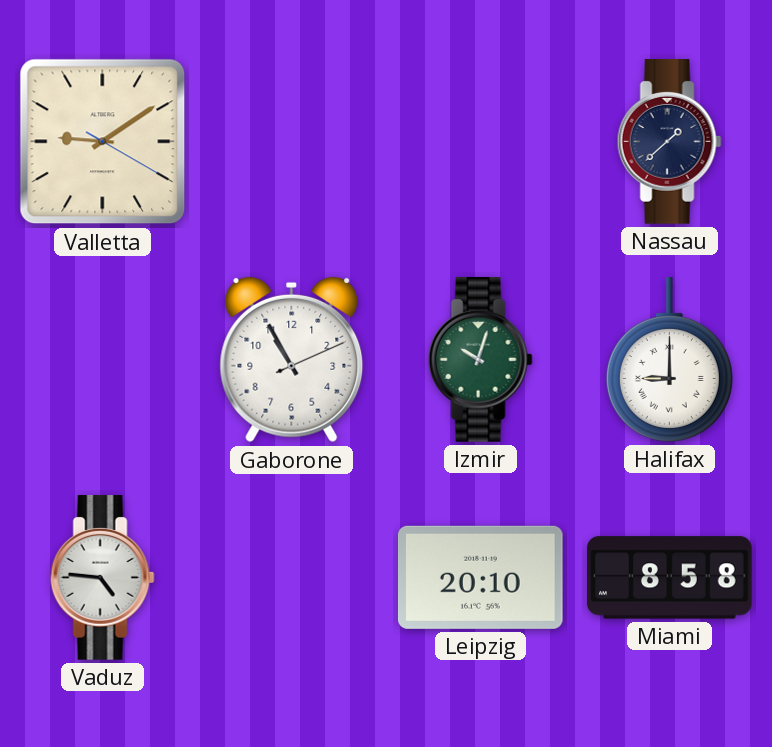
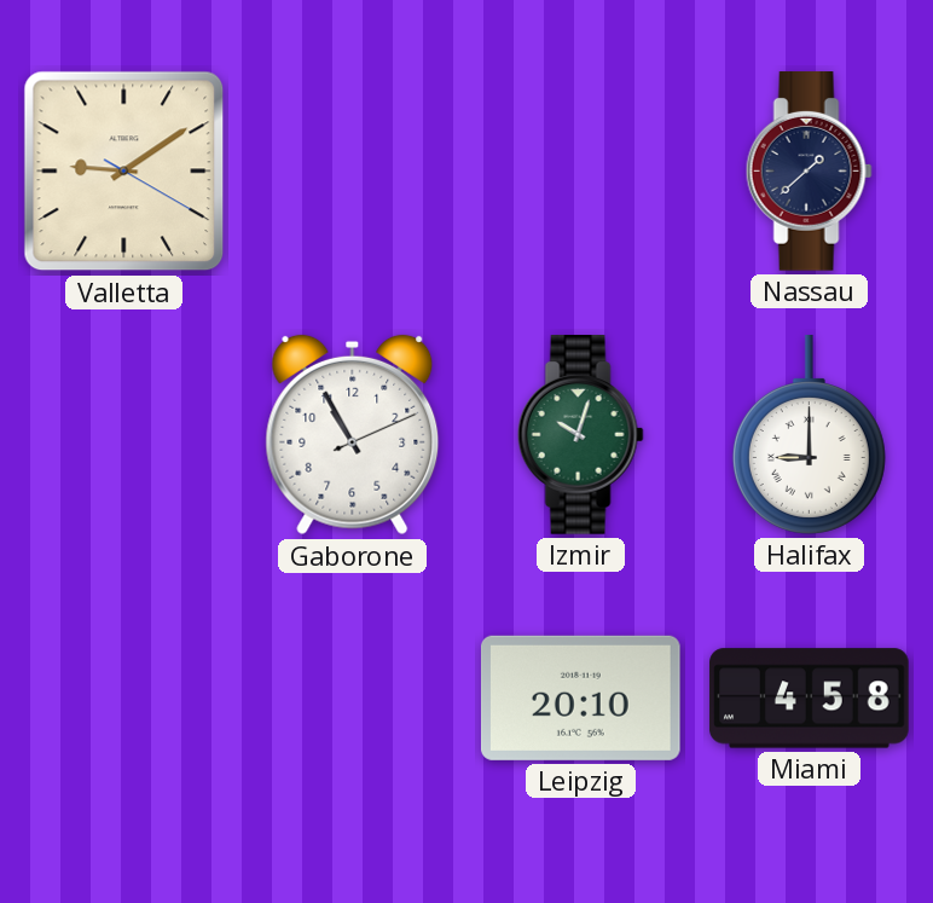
Vaduz: 4:46 -> none (102, 578)
Miami: 8:58 -> 4:58 (810, 699)
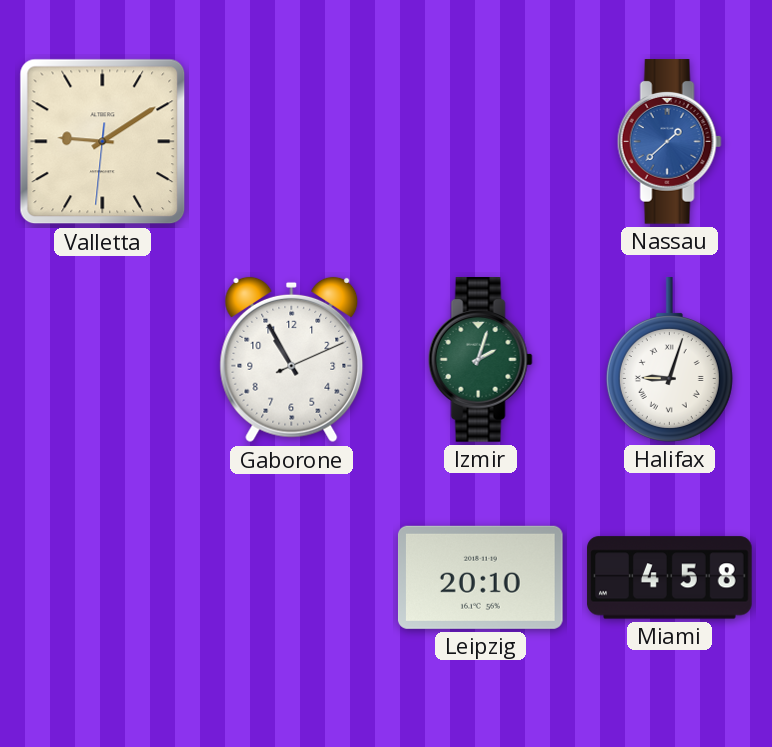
Valletta: 9:09:20 -> 9:09:31 (103, 142)
Nassau dial: navy -> blue (669, 142)
Izmir: 10:03 -> 2:03 (480, 360)
Halifax: 9:00 -> 9:03 (669, 360)
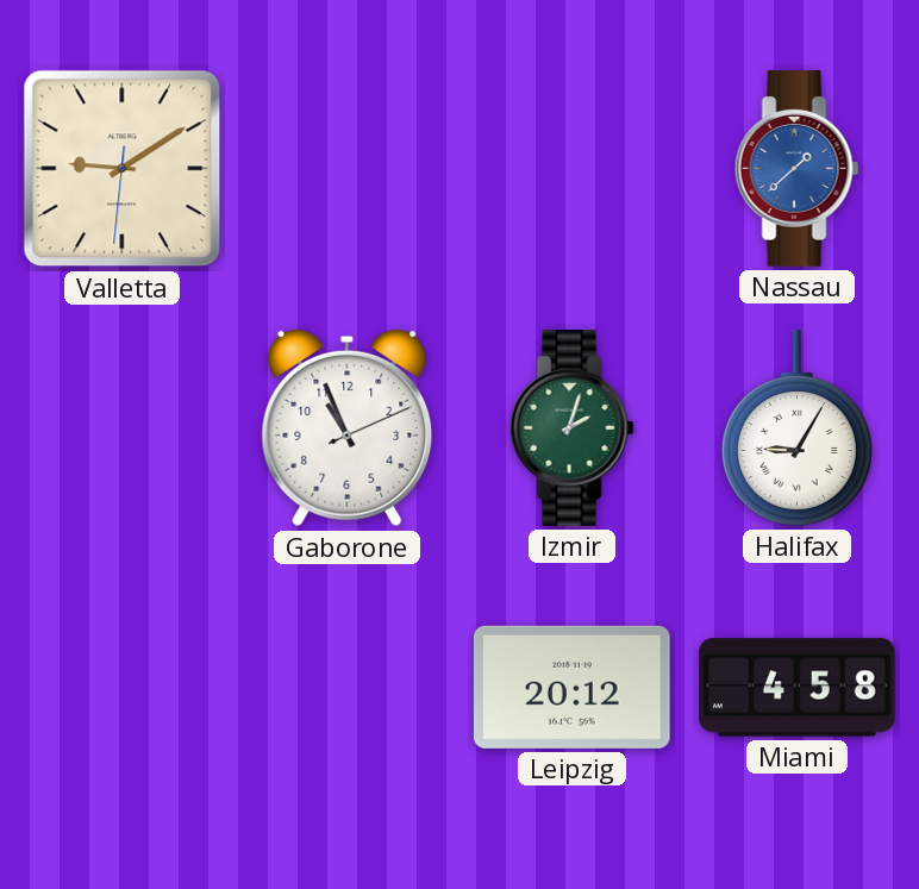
Gaborone: 10:55 -> 10:56 (348, 428)
Halifax: 9:03 -> 9:05 (796, 428)
Leipzig: 20:10 -> 20:12 (571, 687)
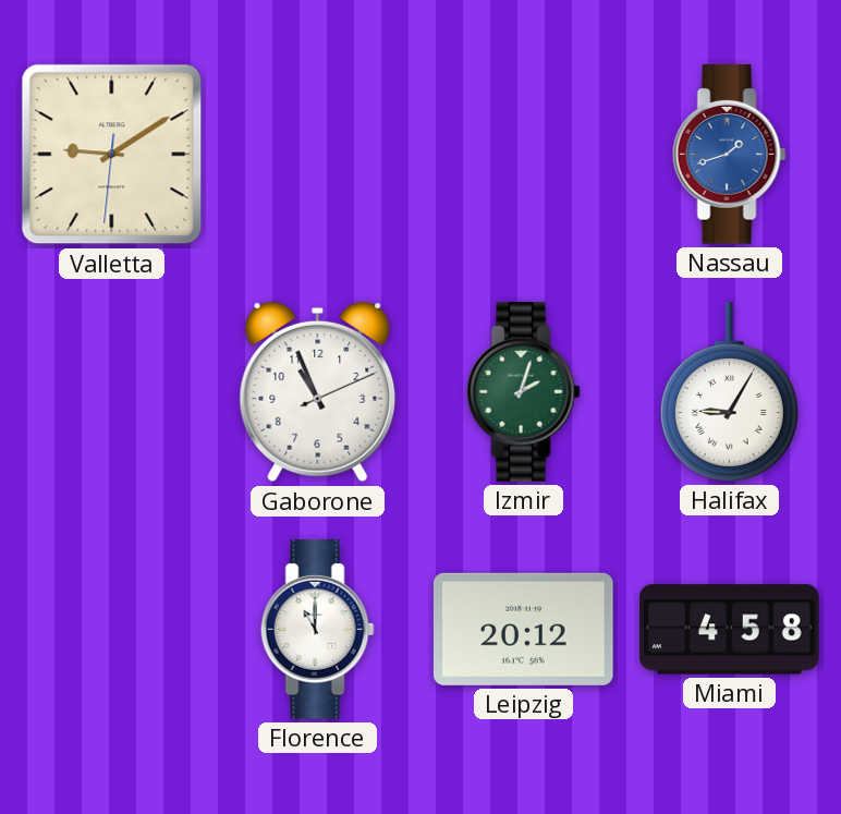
Nassau: 1:38 -> 1:42 (729, 155)
Florence: none -> 11:00 (317, 630)
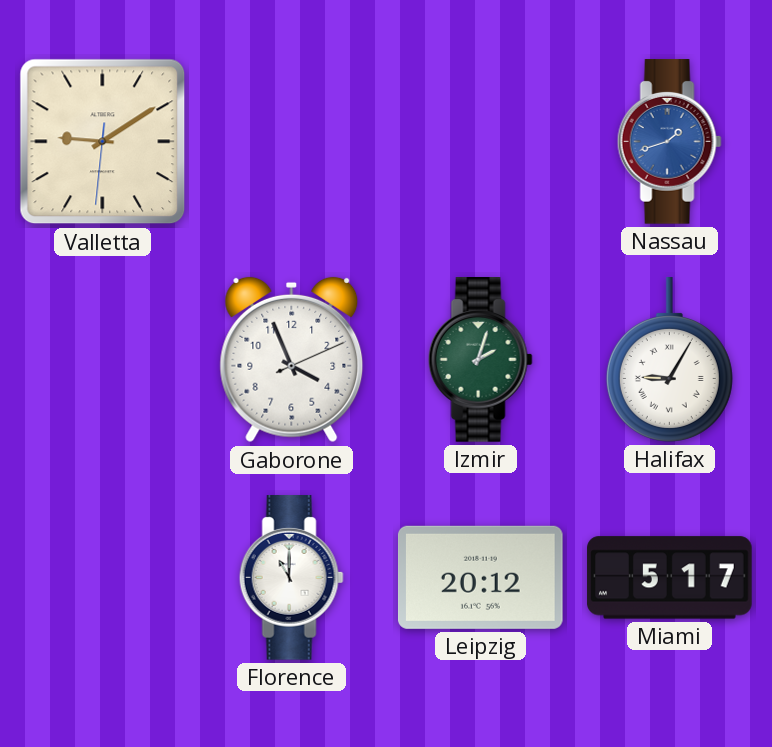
Gaborone: 10:56 -> 3:56 (292, 360)
Miami: 4:58 -> 5:17 (670, 578)
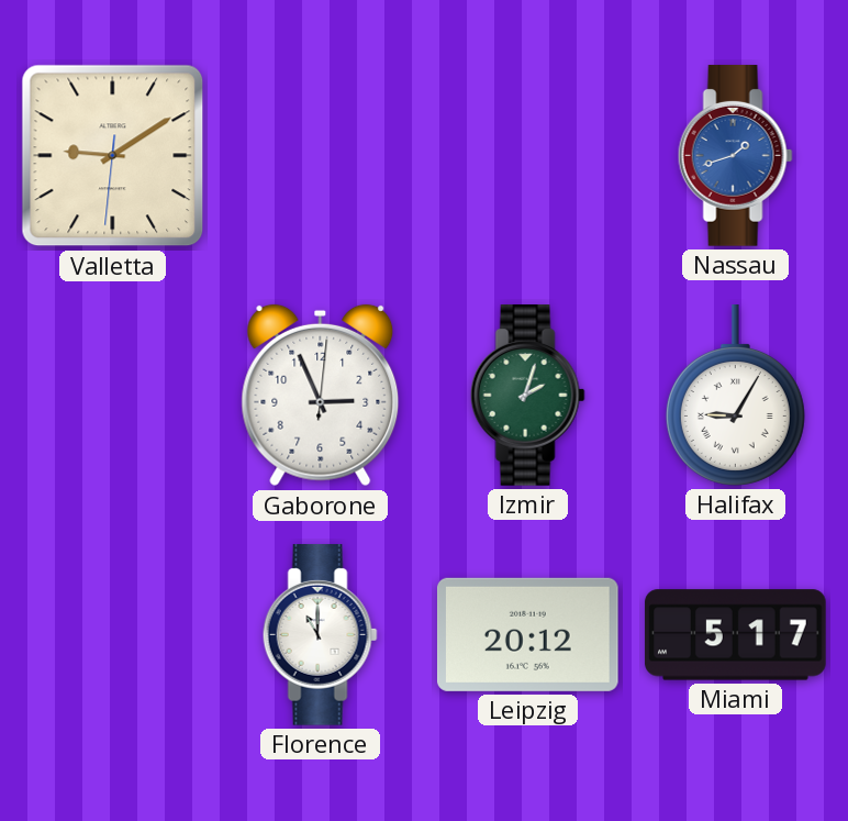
Gaborone: 3:56 -> 2:56 (321, 396)
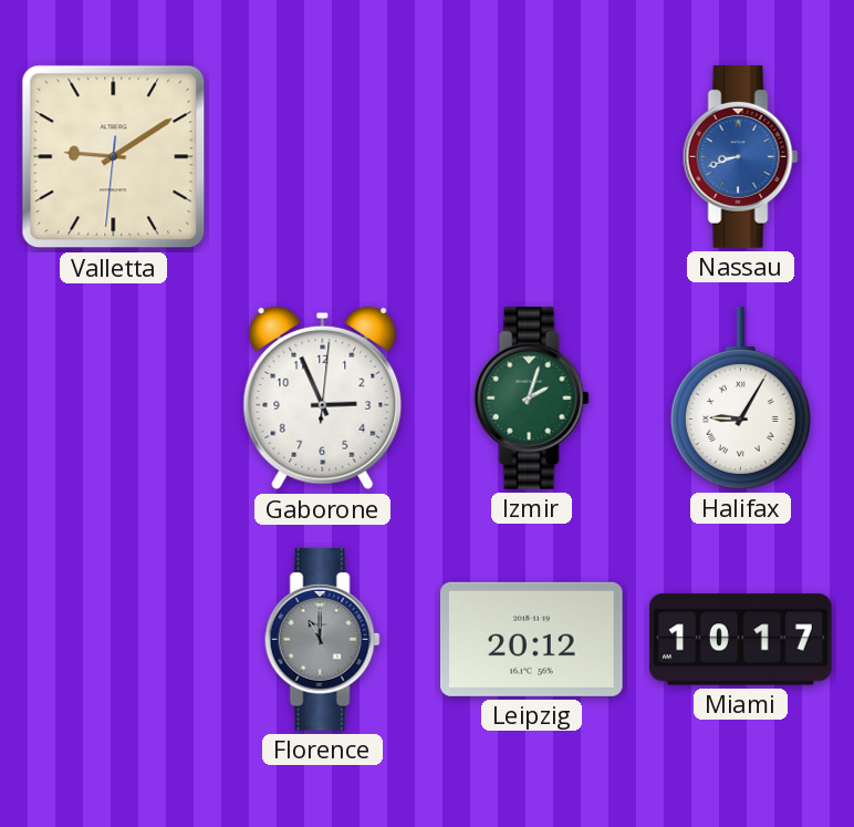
Nassau: 1:42 -> 8:42 (740, 157)
Florence dial: white -> grey (322, 640)
Miami: 5:17 -> 10:17 (741, 640)
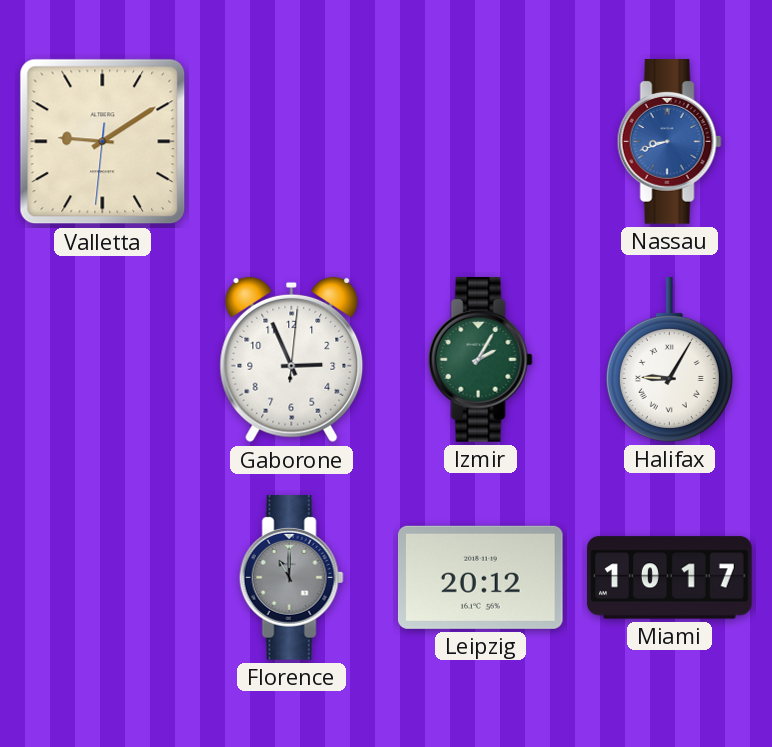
Izmir: 2:03 -> 2:05 (480, 360)
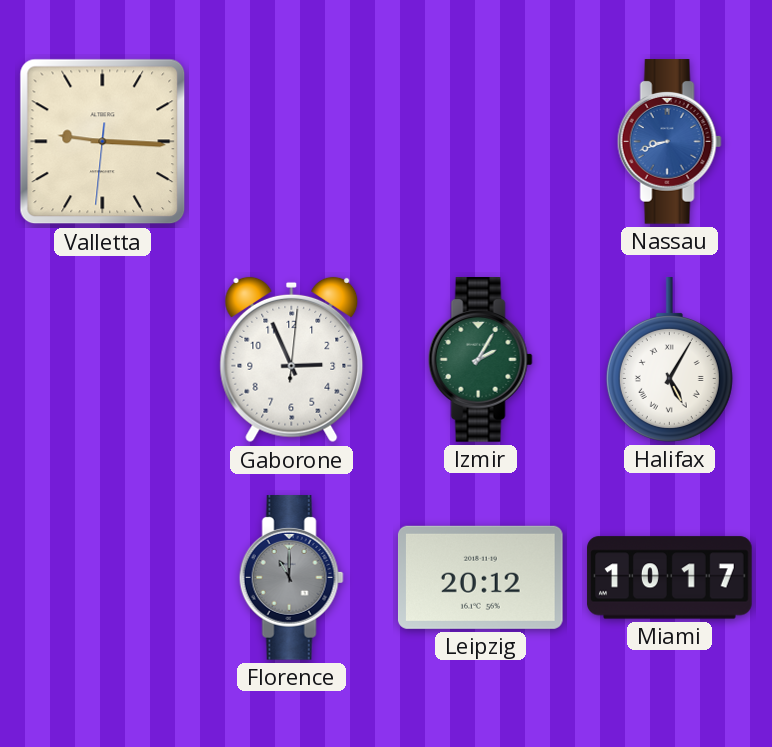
Valletta: 9:09 -> 9:15 (103, 142)
Halifax: 9:05 -> 5:05 (669, 360)
